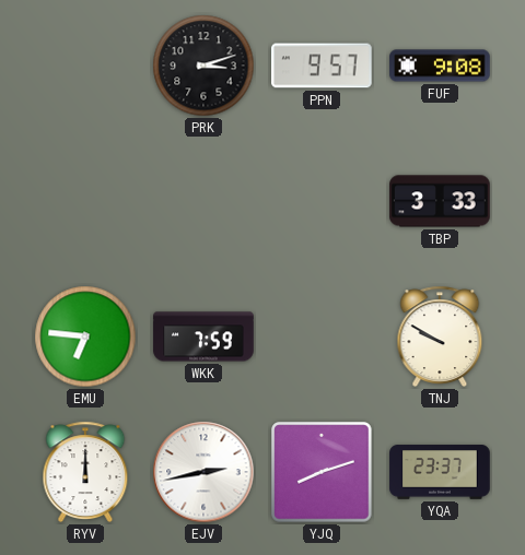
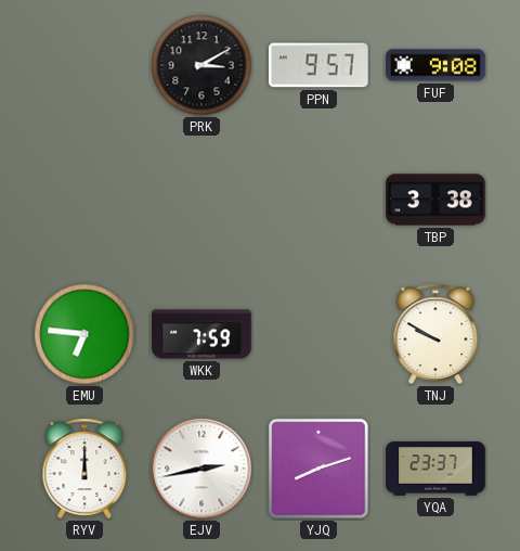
PRK: 3:12 -> 3:10 (201, 65)
TBP: 3:33 -> 3:38 (435, 200)
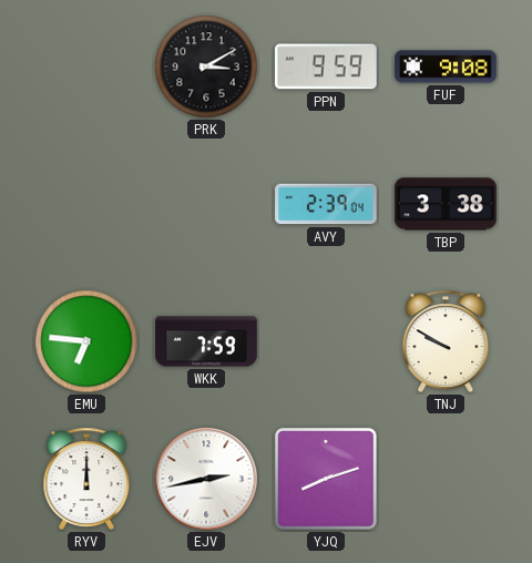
PPN: 9:57 -> 9:59 (326, 66)
AVY: none -> 2:39 (326, 204)
YQA: 23:37 -> none (435, 469)
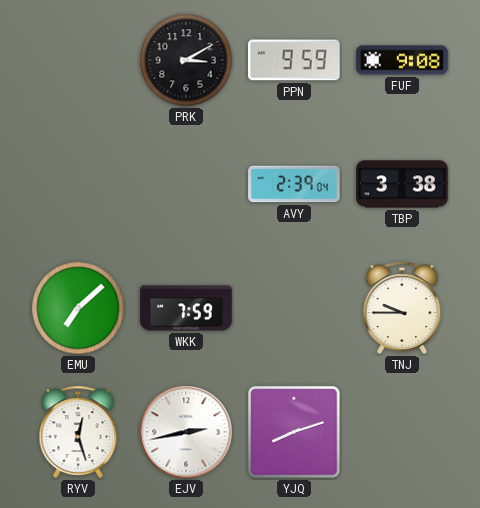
EMU: 6:46 -> 7:08 (78, 308)
TNJ: 9:50 -> 9:45 (402, 308)
RYV: 12:00 -> 12:27 (78, 432)
